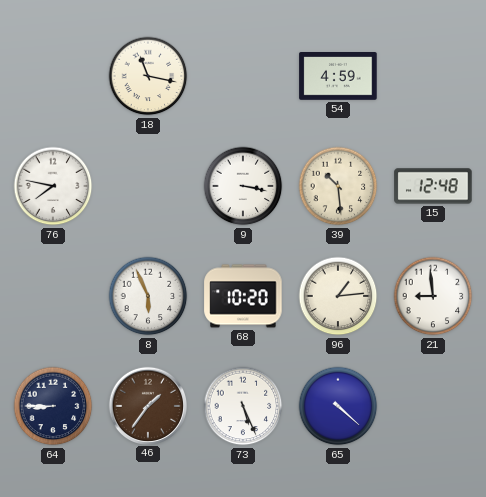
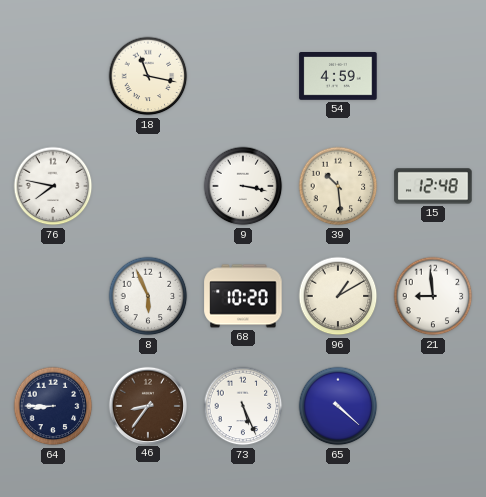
96: 1:14 -> 1:10 (338, 296)
46: 1:36 -> 8:36 (147, 405)
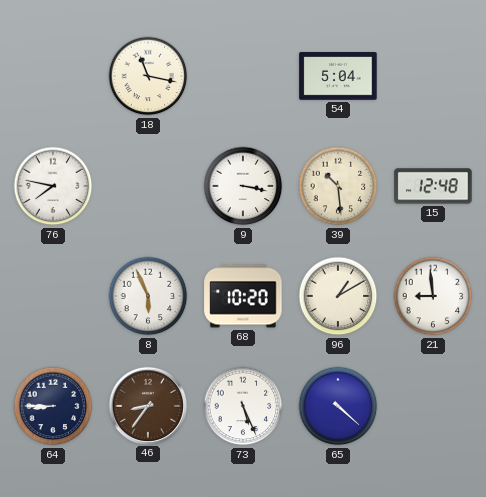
54: 4:59 -> 5:04 (338, 77)
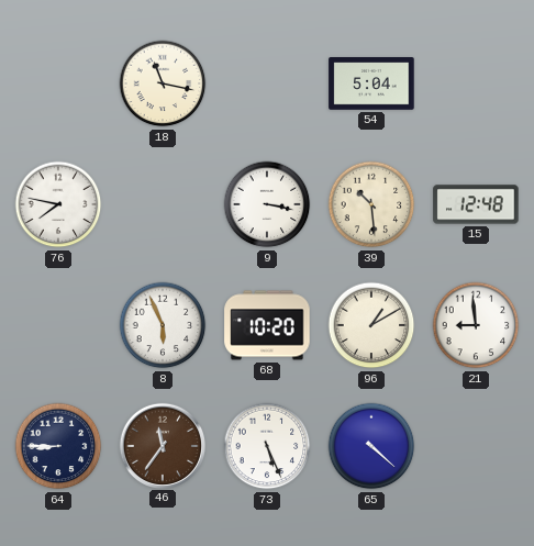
46: 8:36 -> 11:36 (162, 445)
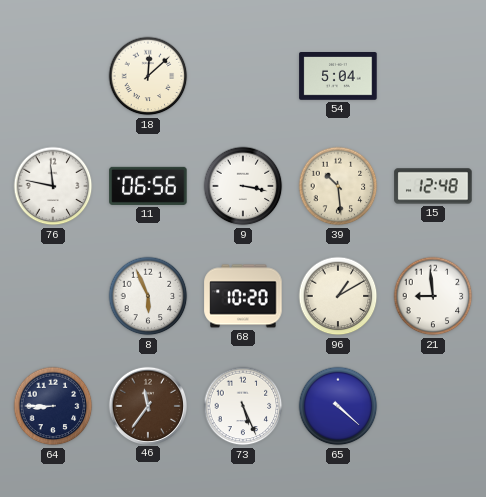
18: 11:17 -> 12:08 (148, 76)
76: 7:47 -> 11:47 (53, 186)
11: none -> 06:56 (148, 186)
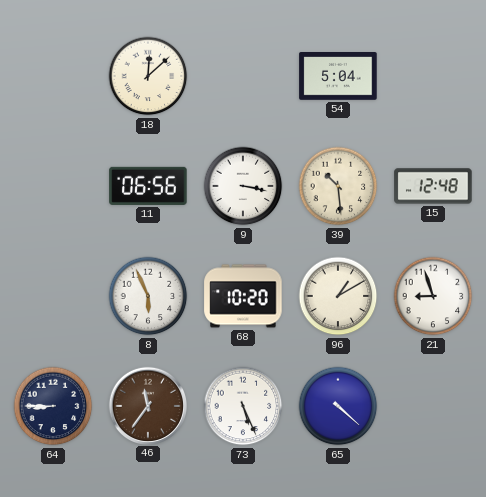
76: 11:47 -> none (53, 186)
21: 8:59 -> 8:57 (433, 296)
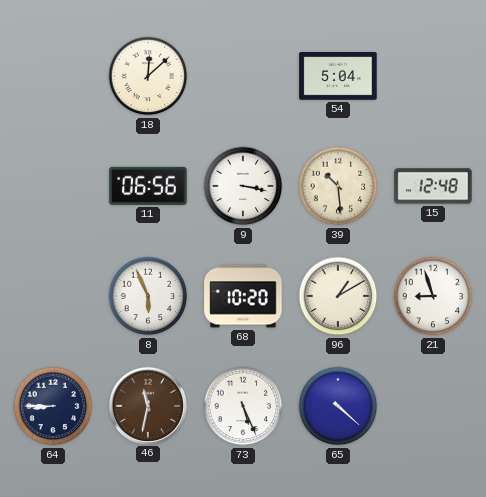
46: 11:36 -> 11:32 (147, 405)
